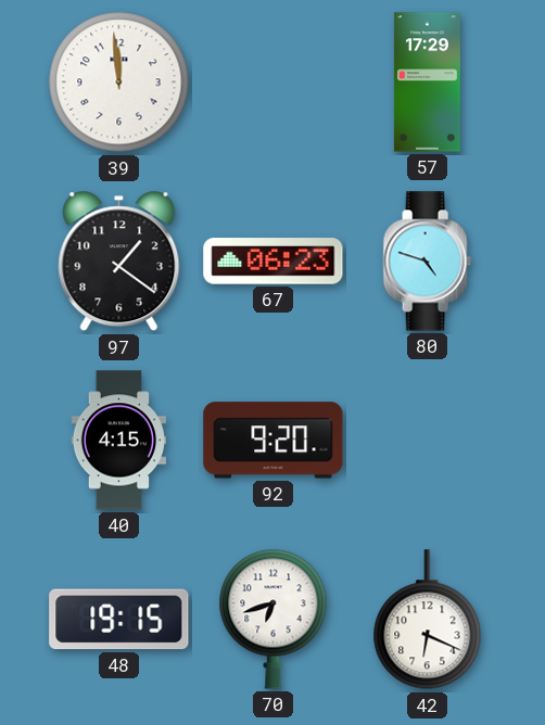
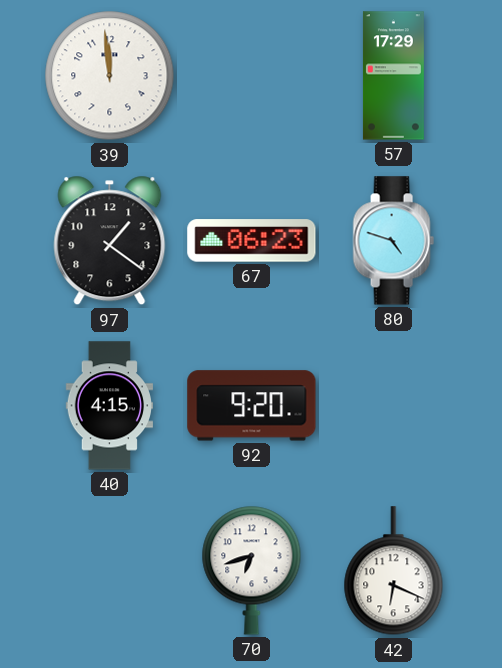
48: 19:15 -> none (119, 620)
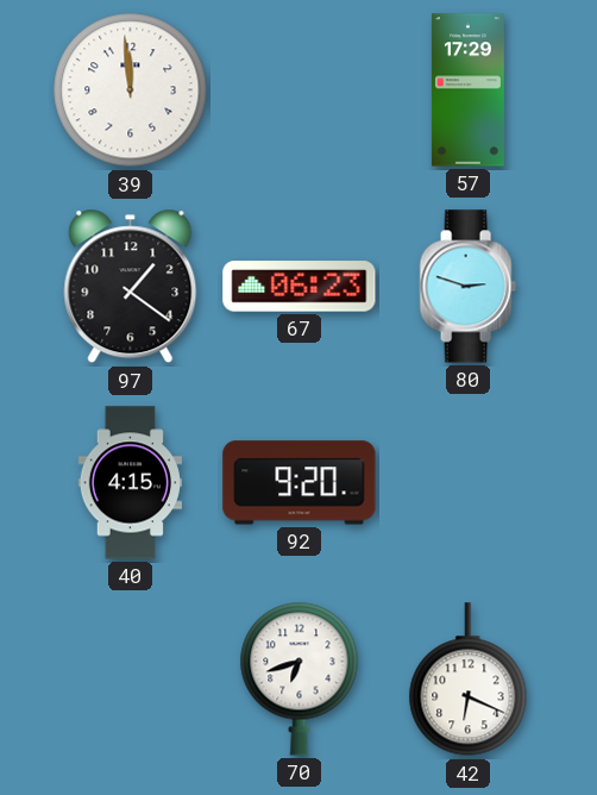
80: 4:48 -> 2:48 (467, 287)
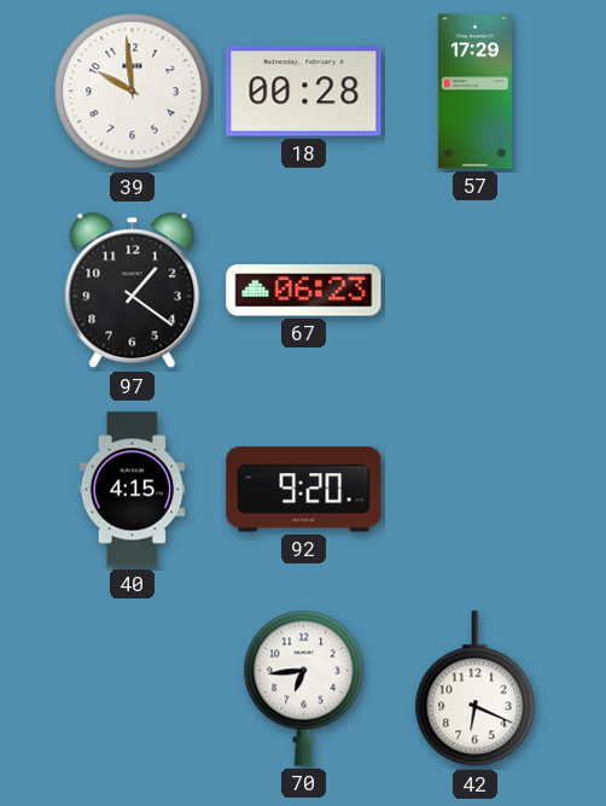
39: 11:59 -> 9:59 (133, 92)
18: none -> 00:28 (304, 92)
80: 2:48 -> none (467, 287)
70: 6:42 -> 6:44 (304, 688)
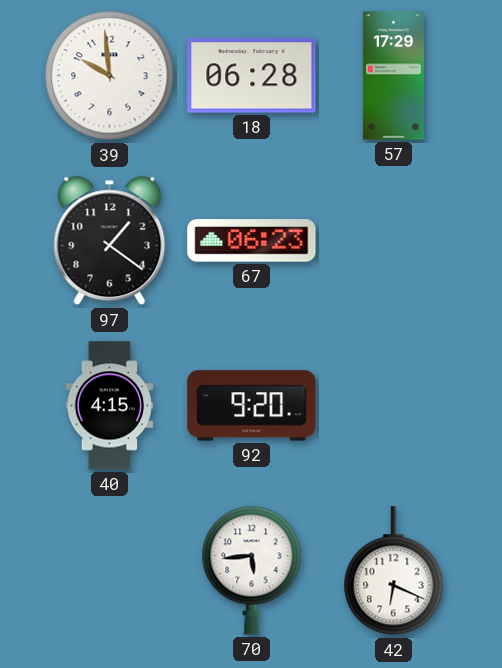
18: 00:28 -> 06:28 (252, 76)
70: 6:44 -> 5:44 (252, 570)
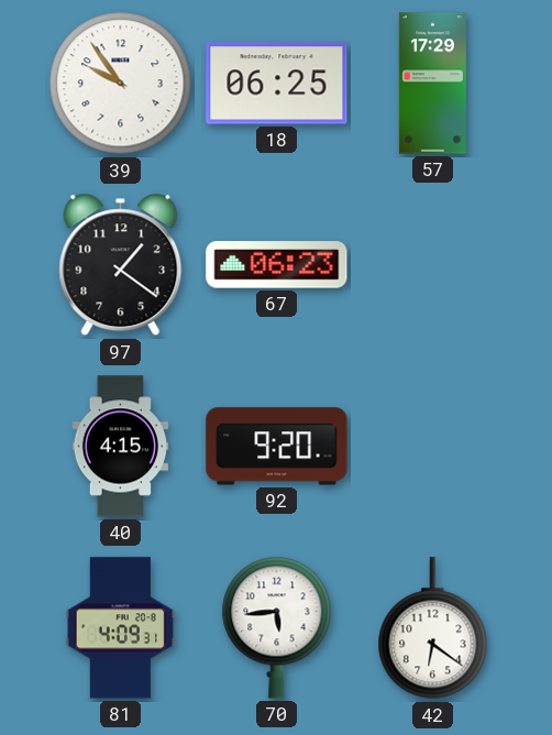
39: 9:59 -> 9:54 (121, 84)
18: 06:28 -> 06:25 (277, 84)
81: none -> 4:09 (121, 628)
42: 6:19 -> 6:21 (433, 628)
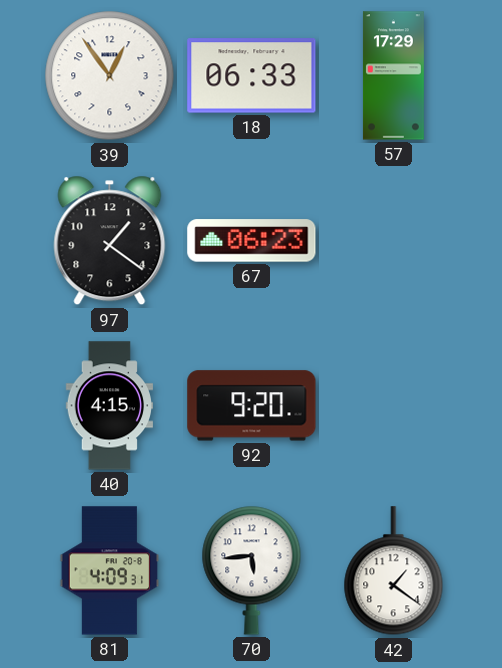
39: 9:54 -> 12:54 (110, 76)
18: 06:25 -> 06:33 (252, 76)
42: 6:21 -> 1:21 (394, 571)
